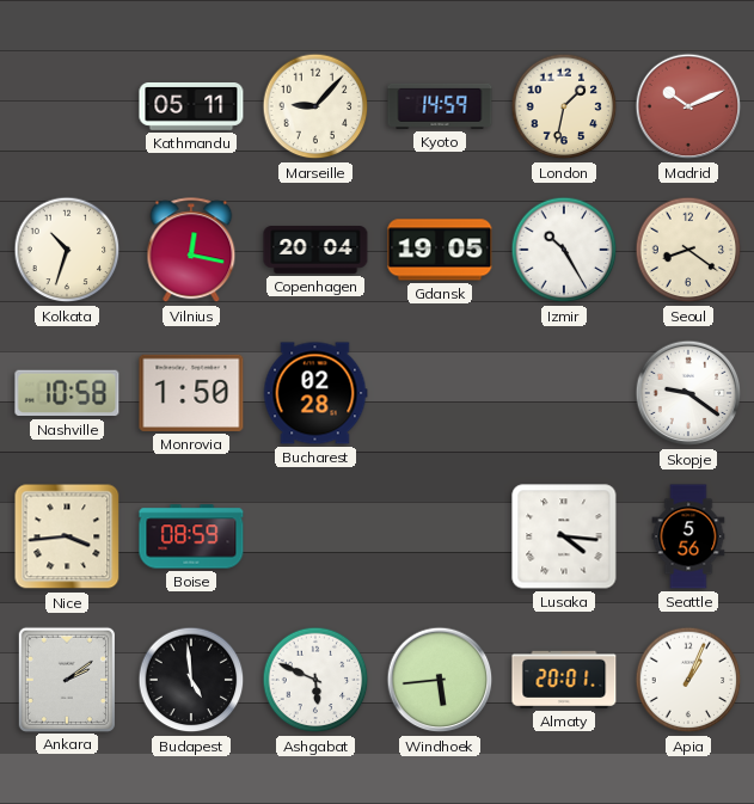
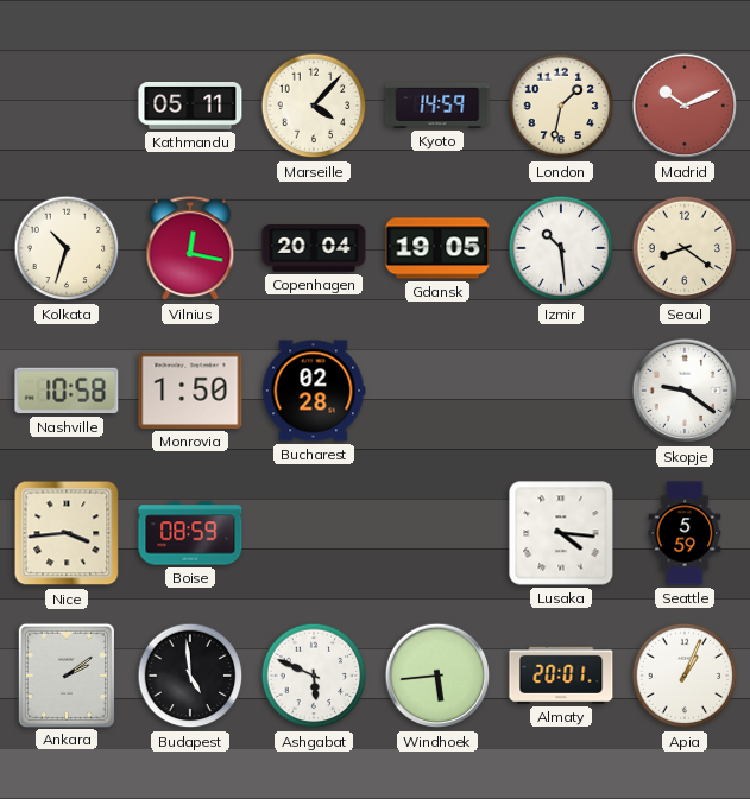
Marseille: 9:07 -> 4:07 (314, 106)
Izmir: 10:25 -> 10:29 (561, 248)
Seattle: 5:56 -> 5:59 (685, 533)
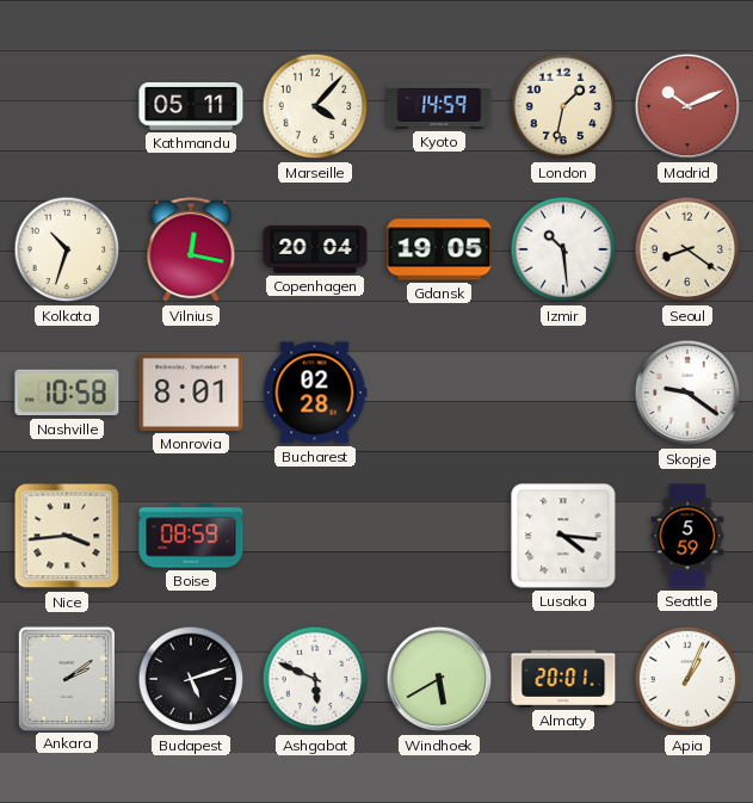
Monrovia: 1:50 -> 8:01 (191, 393)
Budapest: 4:59 -> 5:12 (191, 679)
Windhoek: 5:44 -> 5:40 (439, 679)
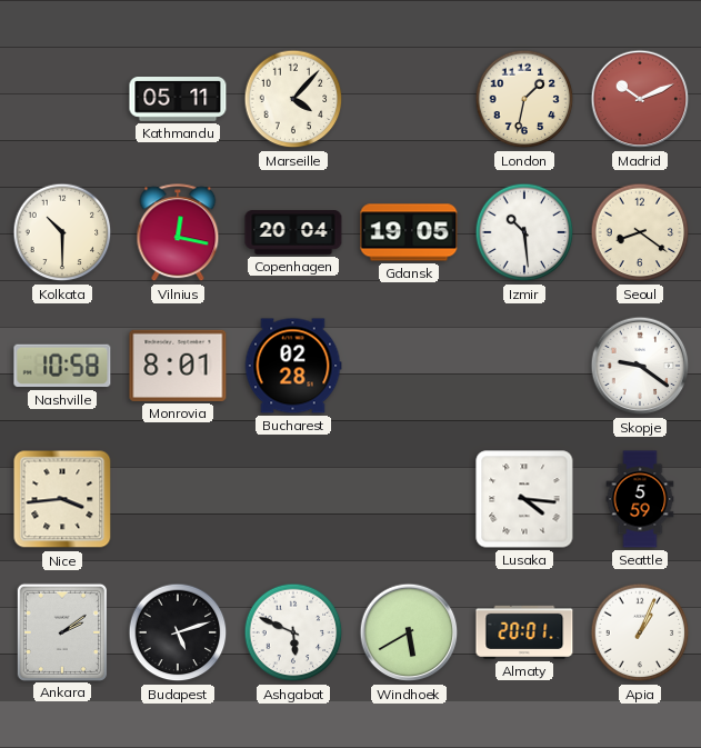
Kyoto: 14:59 -> none (439, 106)
Kolkata: 10:33 -> 10:30 (62, 232)
Boise: 08:59 -> none (191, 536)
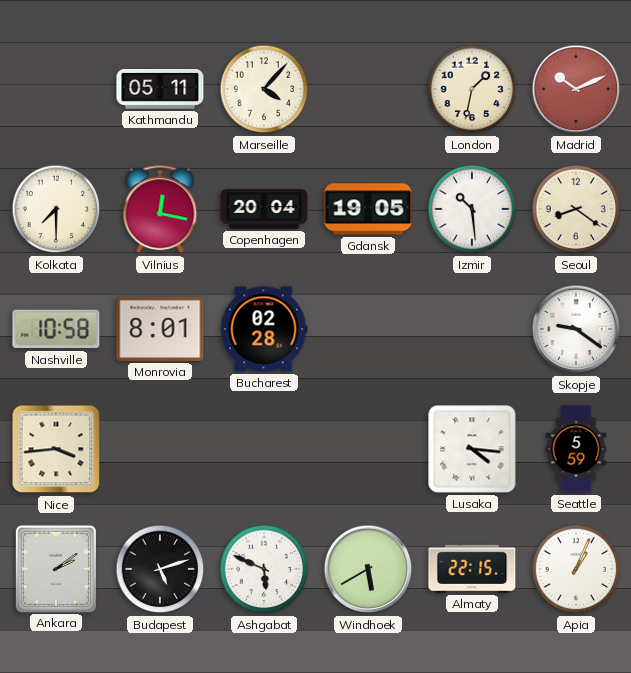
Kolkata: 10:30 -> 7:30 (56, 209)
Almaty: 20:01 -> 22:15 (472, 569)
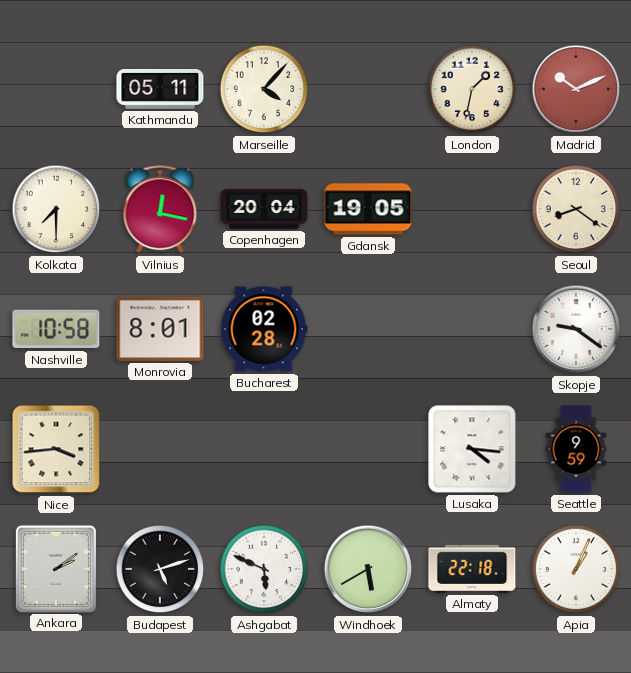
Izmir: 10:29 -> none (472, 209)
Seattle: 5:59 -> 9:59 (576, 449)
Almaty: 22:15 -> 22:18 (472, 569)
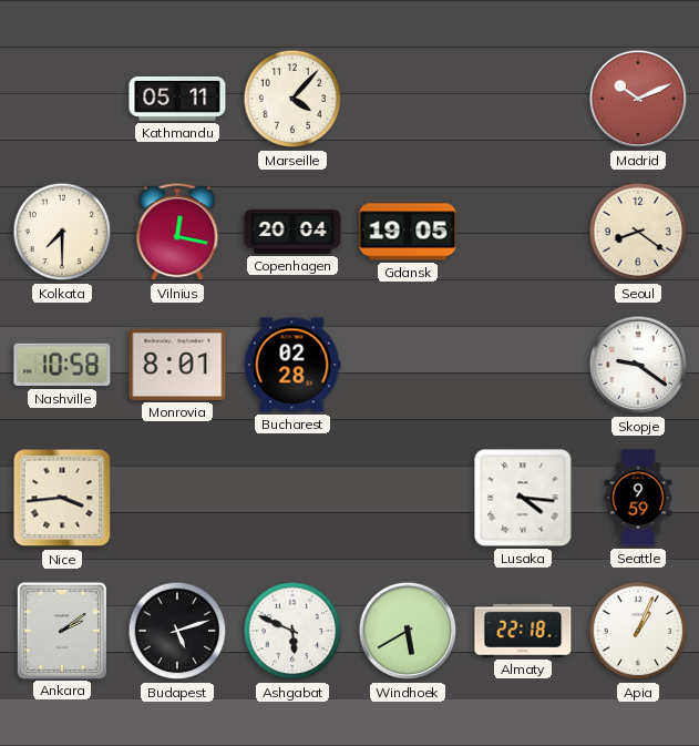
London: 1:32 -> none (472, 89)
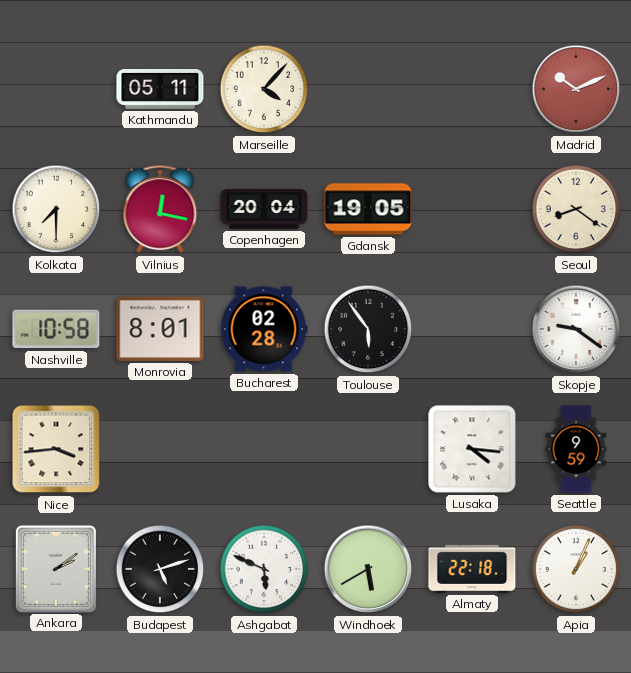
Toulouse: none -> 5:54 (368, 329)
